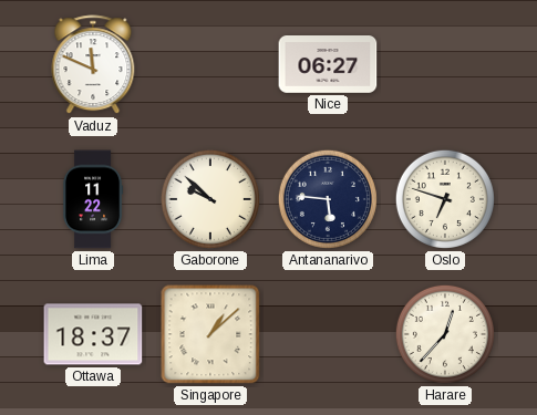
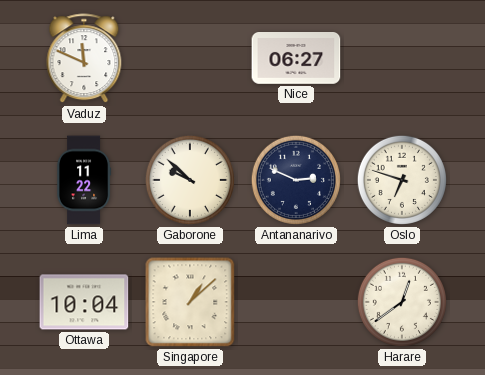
Antananarivo: 5:46 -> 2:49 (296, 180)
Ottawa: 18:37 -> 10:04 (84, 302)
Harare: 12:37 -> 12:39 (402, 302)
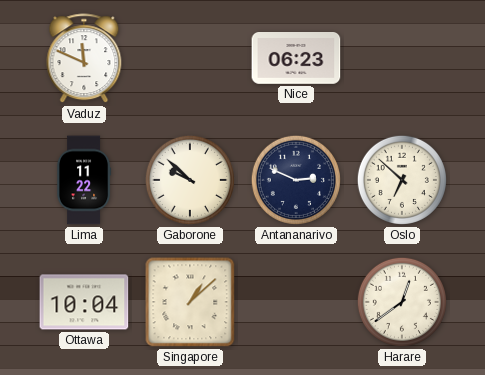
Nice: 06:27 -> 06:23 (296, 59)
Oslo: 6:48 -> 6:52 (402, 180)
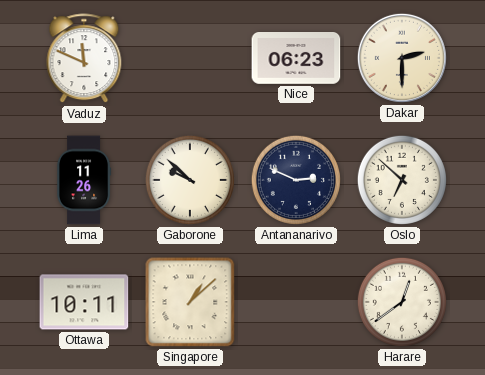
Dakar: none -> 2:30 (402, 58)
Lima: 11:22 -> 11:26 (84, 180)
Ottawa: 10:04 -> 10:11 (84, 302)
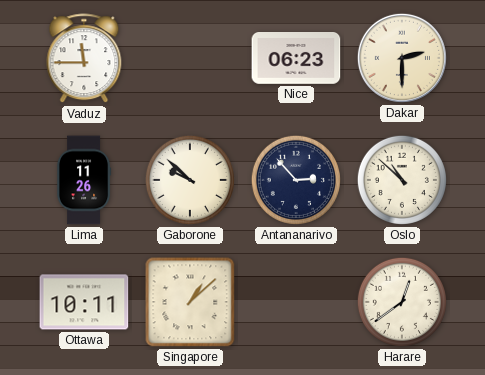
Vaduz: 11:49 -> 11:45 (84, 59)
Antananarivo: 2:49 -> 2:53 (296, 180)
Oslo: 6:52 -> 10:52 (402, 180)
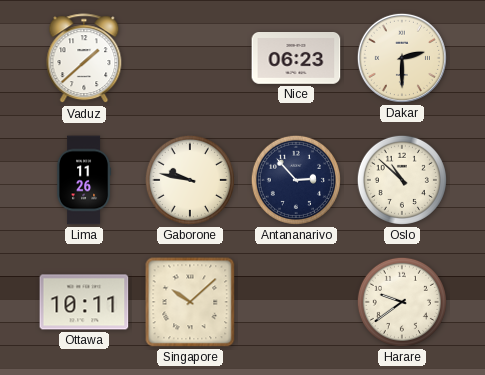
Vaduz: 11:45 -> 1:38 (84, 59)
Gaborone: 9:52 -> 9:47 (190, 180)
Singapore: 1:08 -> 10:08 (190, 302)
Harare: 12:39 -> 9:39 (402, 302)
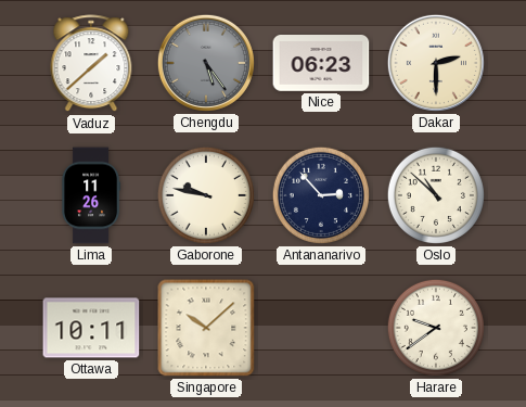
Chengdu: none -> 5:24 (206, 63)
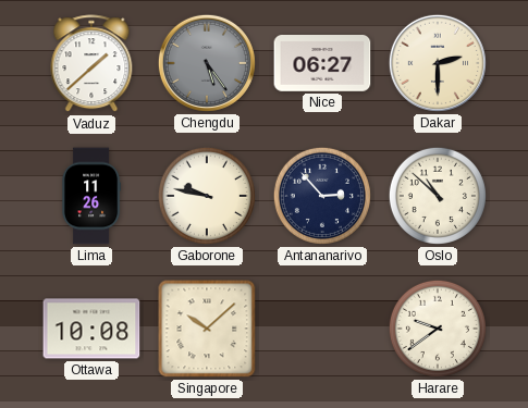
Nice: 06:23 -> 06:27 (322, 64)
Ottawa: 10:11 -> 10:08 (91, 329)
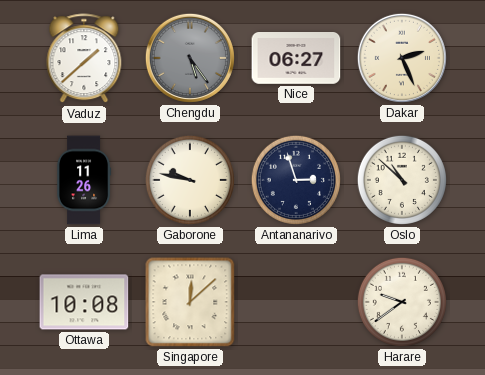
Dakar: 2:30 -> 2:26 (402, 58)
Antananarivo: 2:53 -> 2:57 (296, 180)
Singapore: 10:08 -> 12:08 (190, 302)
